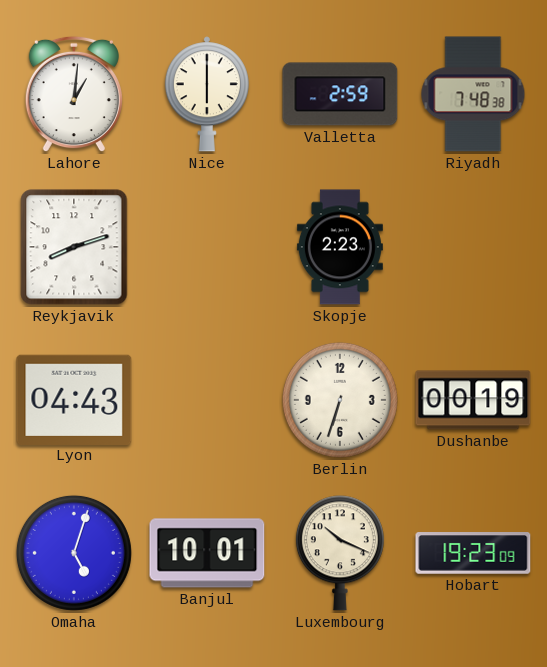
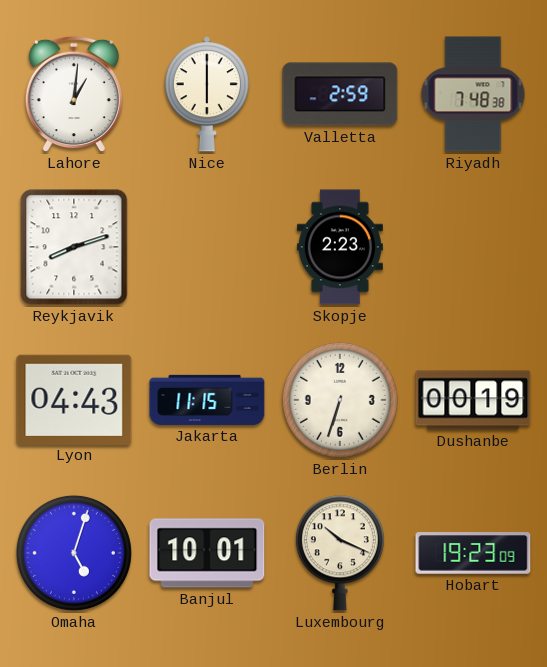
Jakarta: none -> 11:15 (207, 400)
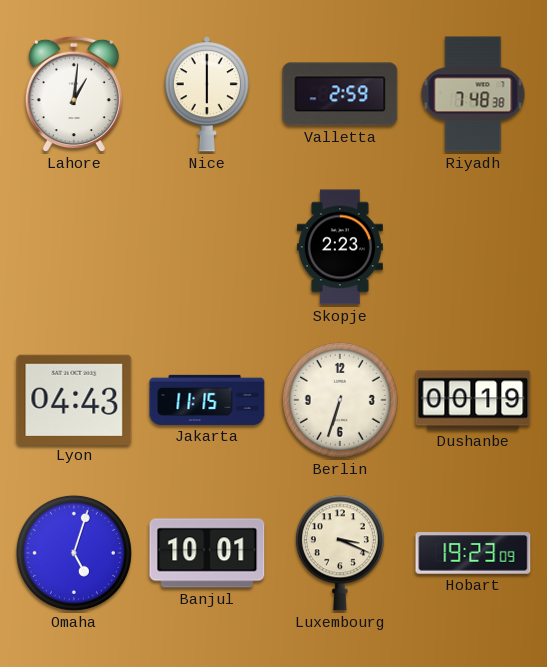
Reykjavik: 8:12 -> none (74, 247)
Luxembourg: 10:19 -> 3:19 (340, 553)
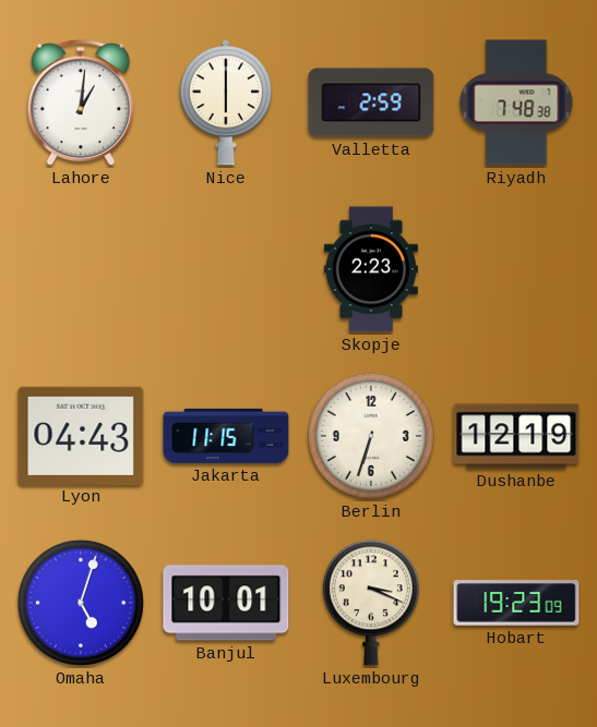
Dushanbe: 00:19 -> 12:19 (516, 436)
